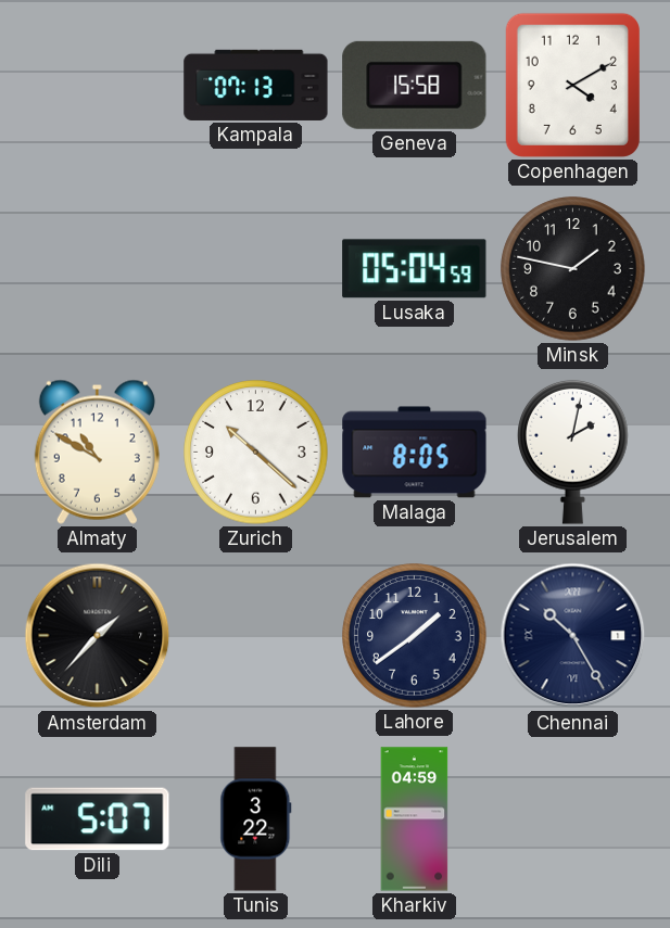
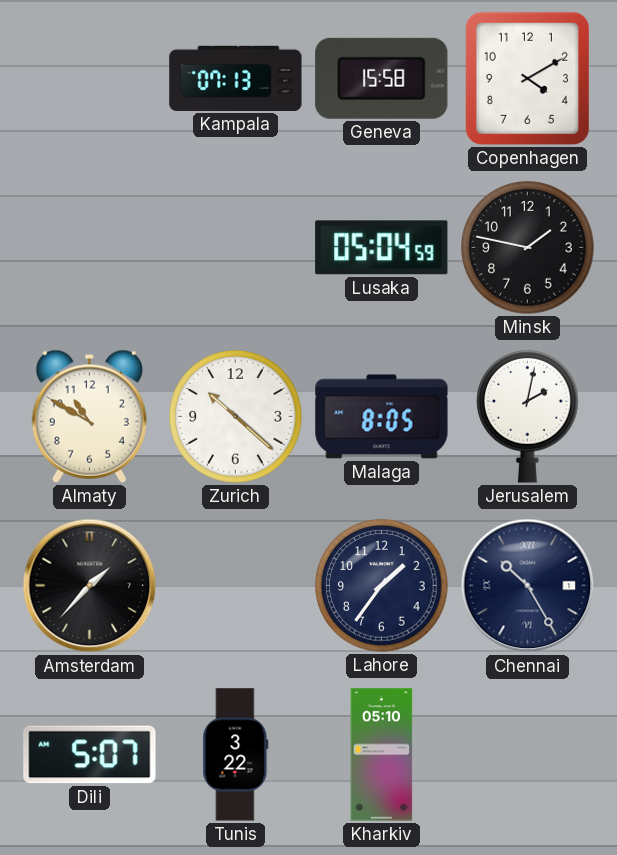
Lahore: 1:39 -> 1:36 (382, 586)
Kharkiv: 04:59 -> 05:10 (382, 755)
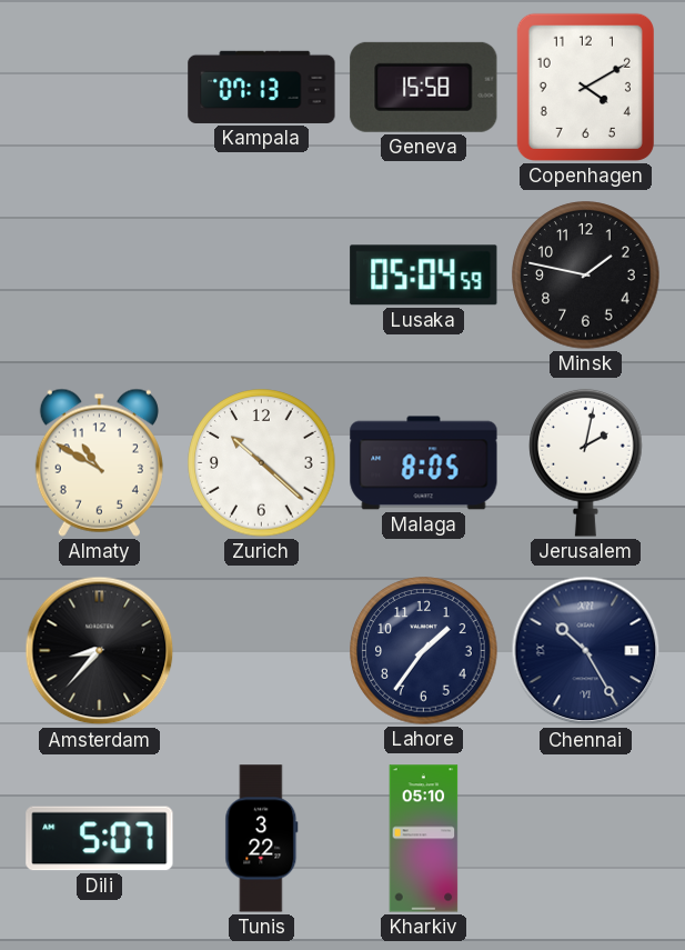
Amsterdam: 1:37 -> 8:37 (100, 651)
